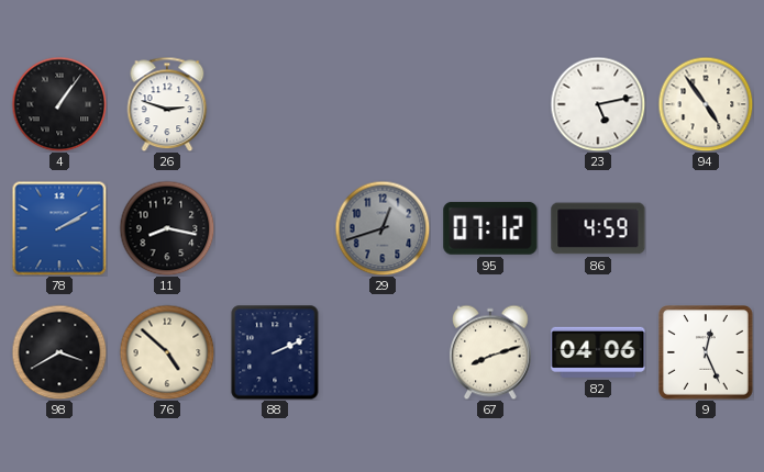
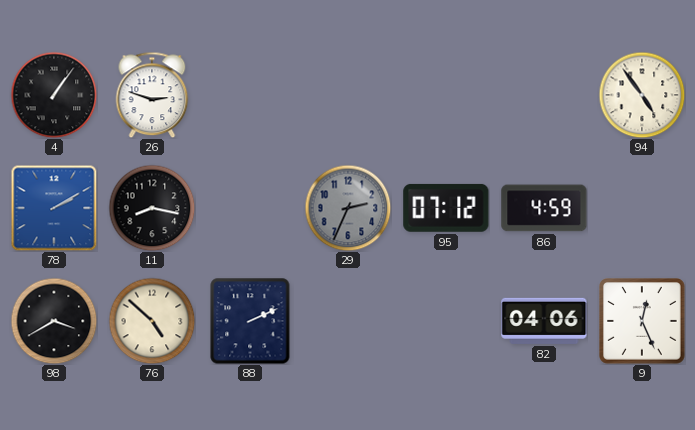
23: 5:13 -> none (598, 104)
29: 12:42 -> 2:34 (348, 208)
67: 8:12 -> none (491, 352)
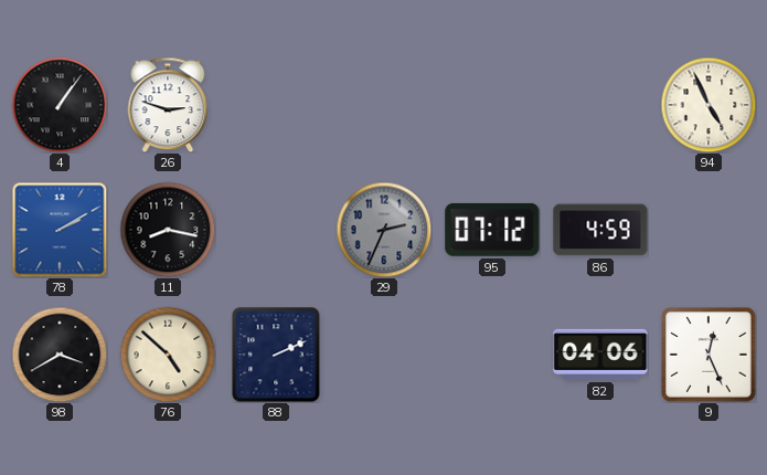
94: 4:54 -> 4:56 (709, 105)
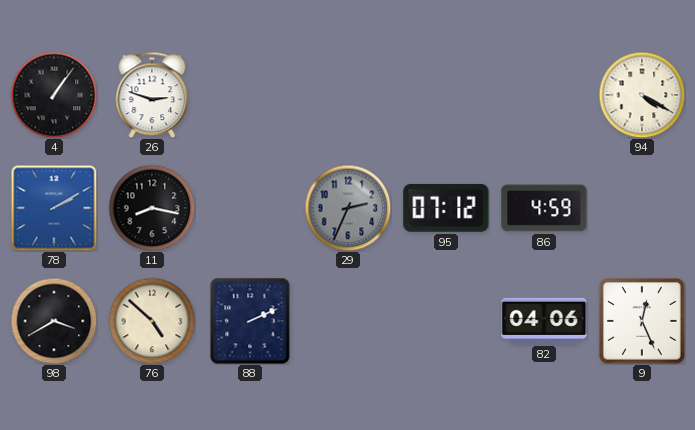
94: 4:56 -> 4:20 (642, 95)
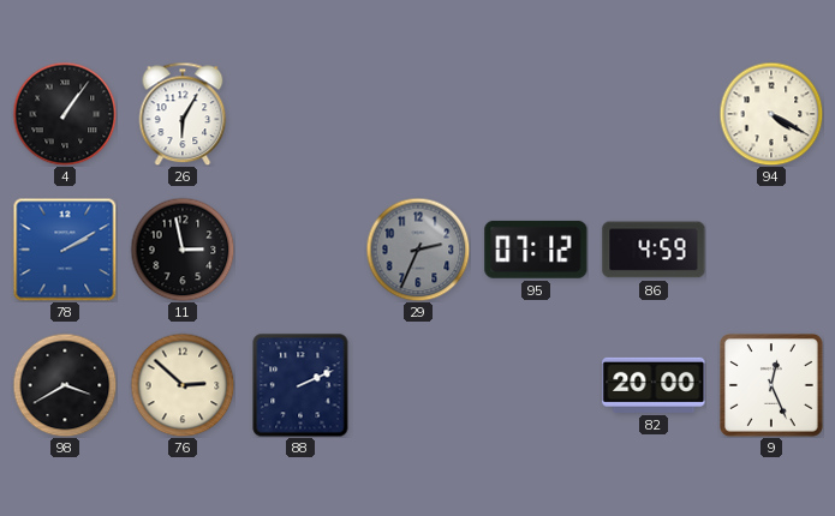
26: 2:48 -> 6:05 (183, 114)
11: 8:17 -> 2:58 (183, 250)
76: 4:52 -> 2:52 (183, 385)
82: 04:06 -> 20:00 (654, 385)
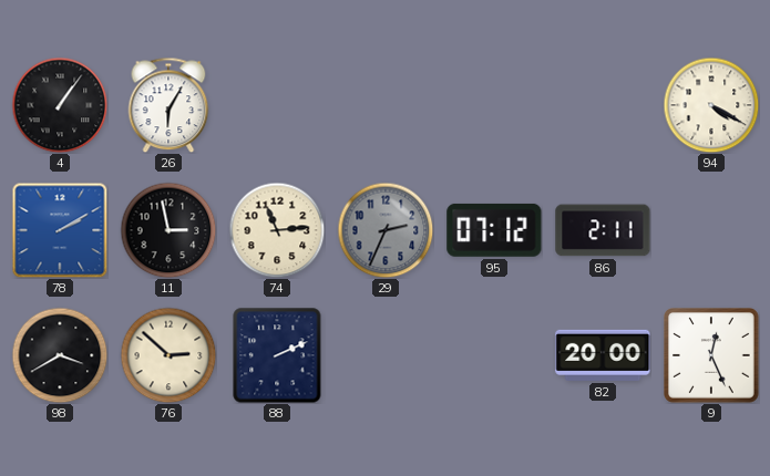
74: none -> 11:14 (277, 230)
86: 4:59 -> 2:11 (603, 230)
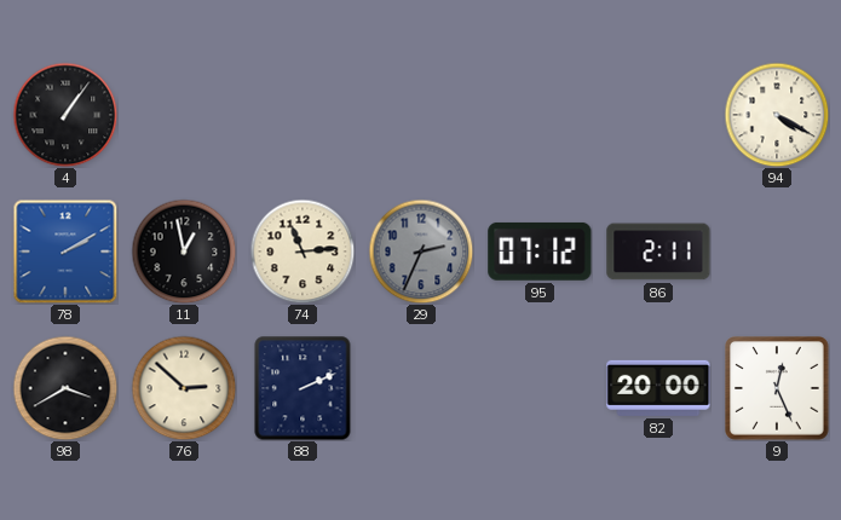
26: 6:05 -> none (168, 105)
11: 2:58 -> 12:58 (184, 252)
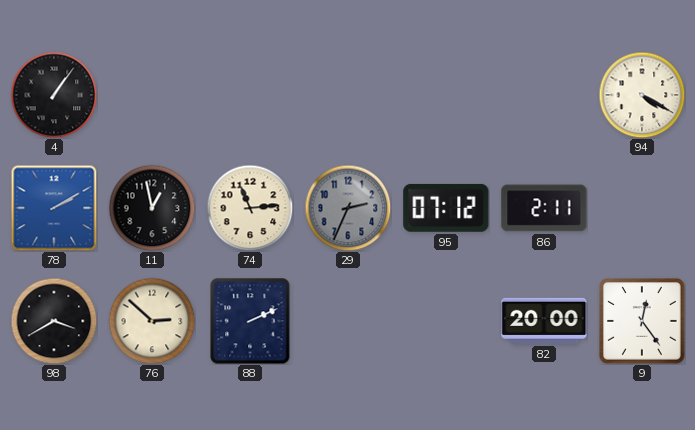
9: 12:26 -> 12:24 (643, 322)
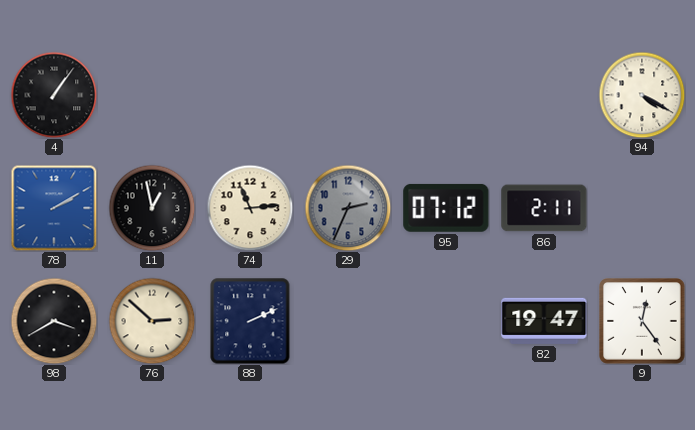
82: 20:00 -> 19:47 (544, 321)
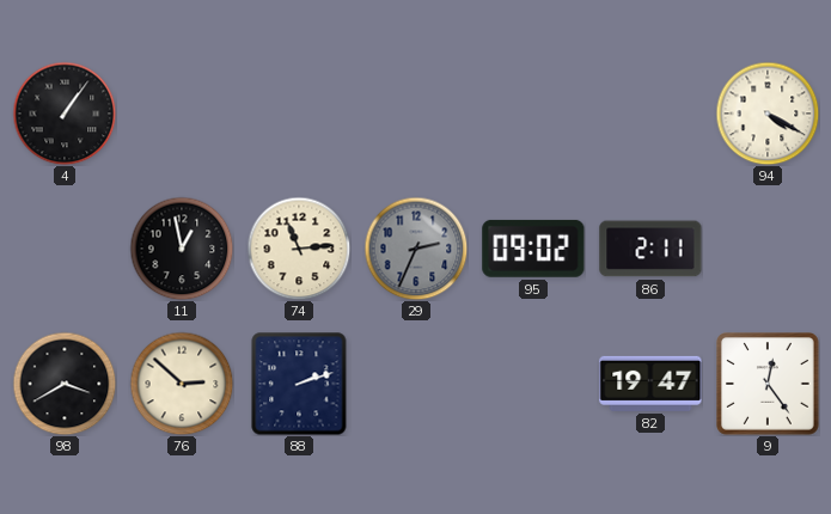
78: 2:10 -> none (54, 208)
95: 07:12 -> 09:02 (533, 249)
88: 2:11 -> 2:12 (299, 384)
